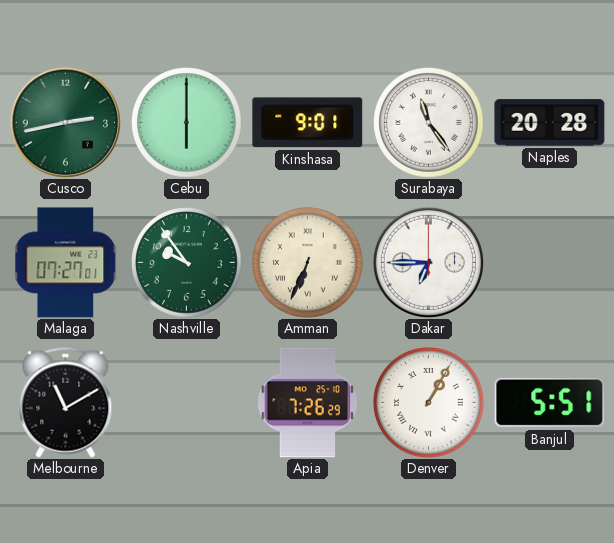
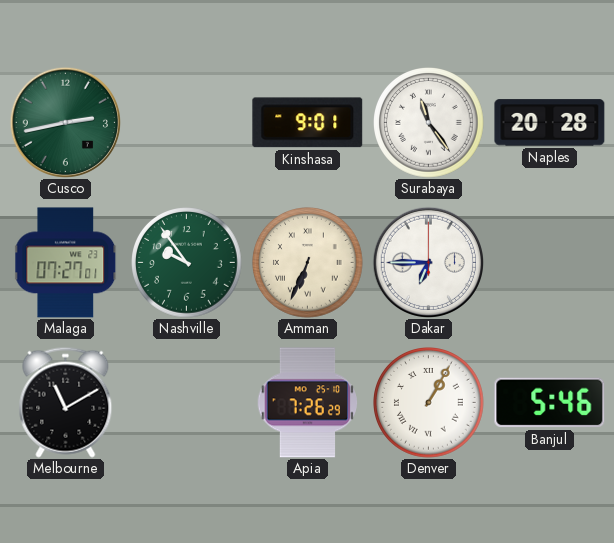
Cebu: 6:00 -> none (187, 123)
Banjul: 5:51 -> 5:46 (550, 403)
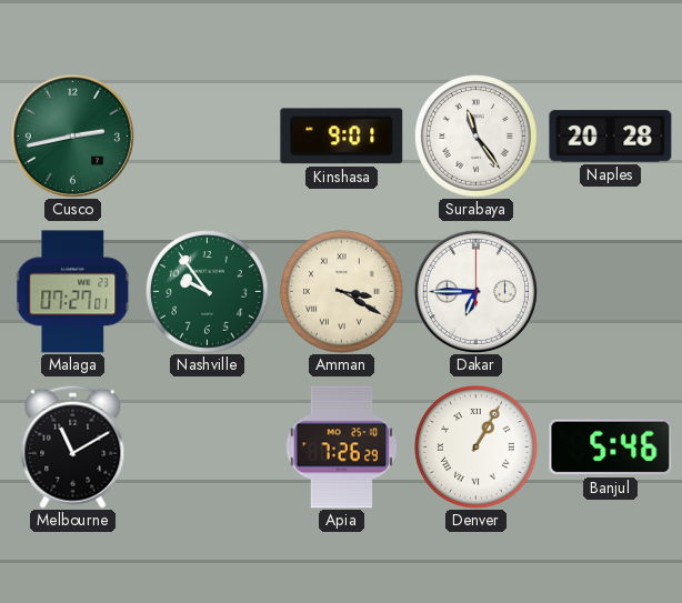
Amman: 6:34 -> 3:20 (342, 292)
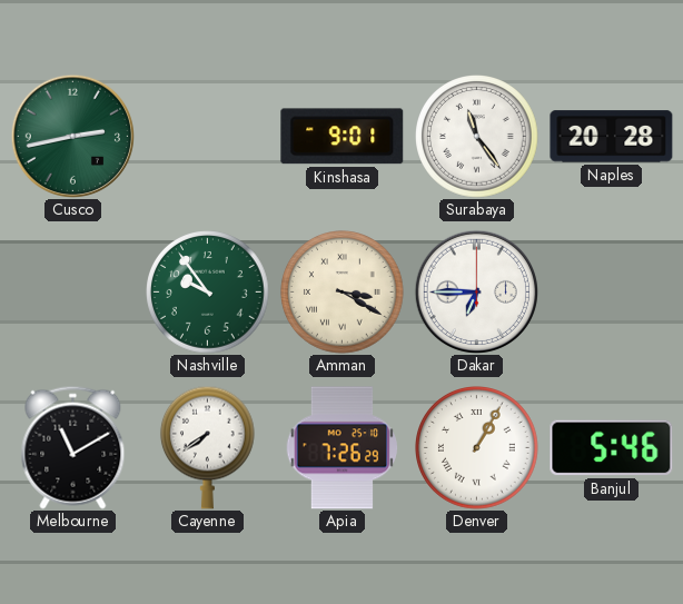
Malaga: 07:27 -> none (73, 292)
Cayenne: none -> 7:39 (207, 447)
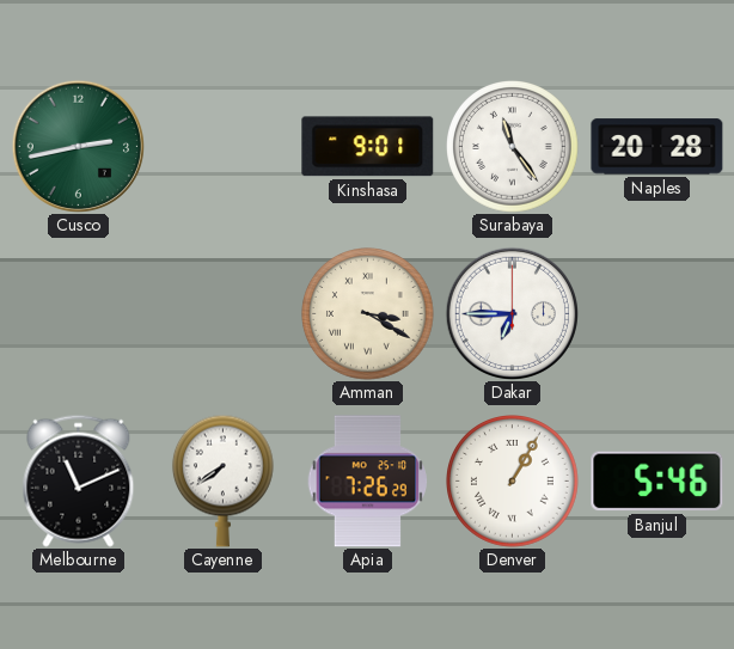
Nashville: 9:54 -> none (208, 293)
Melbourne: 11:10 -> 11:11 (79, 480)
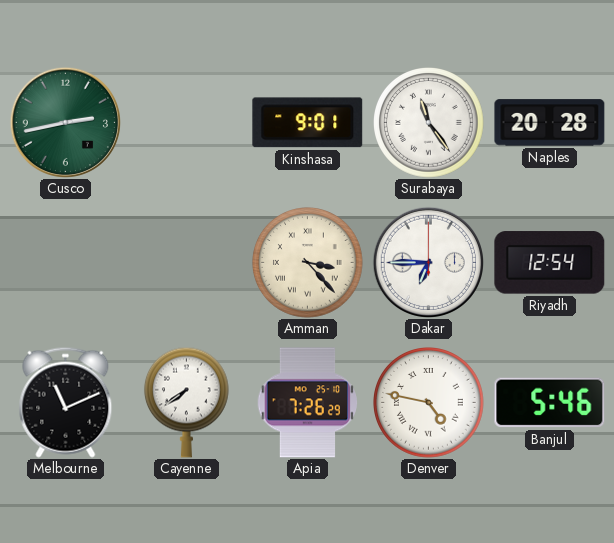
Amman: 3:20 -> 3:23 (308, 263)
Riyadh: none -> 12:54 (550, 263)
Denver: 1:05 -> 4:47 (429, 403)
